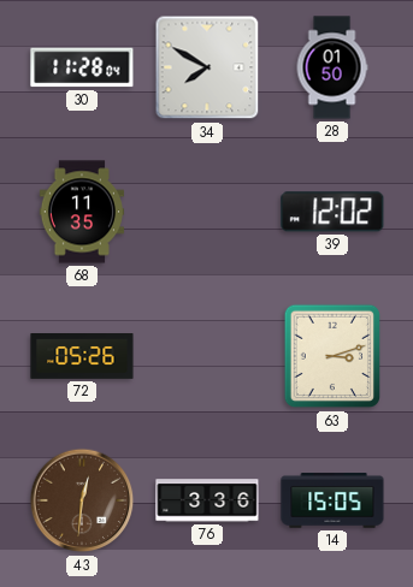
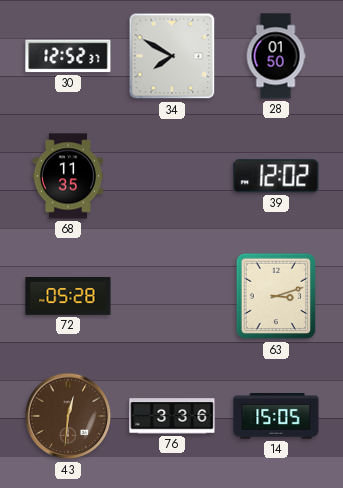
30: 11:28 -> 12:52 (68, 56)
72: 05:26 -> 05:28 (68, 297)
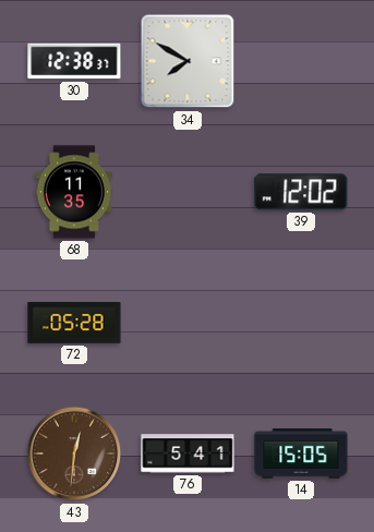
30: 12:52 -> 12:38 (74, 61)
28: 01:50 -> none (276, 56)
63: 3:12 -> none (276, 296)
76: 3:36 -> 5:41 (188, 454)
